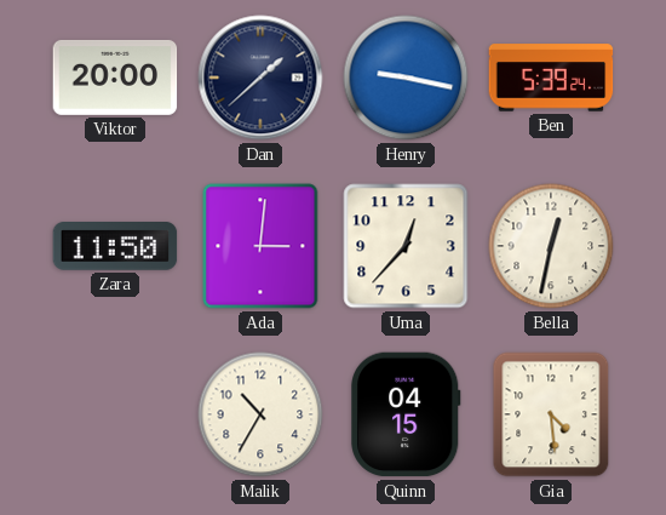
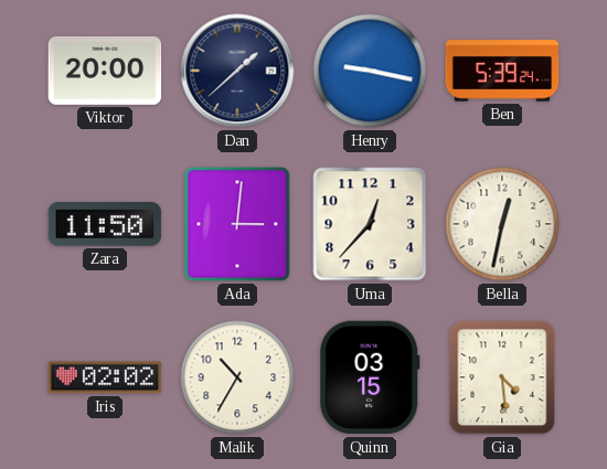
Iris: none -> 02:02 (105, 377)
Quinn: 04:15 -> 03:15 (370, 377)
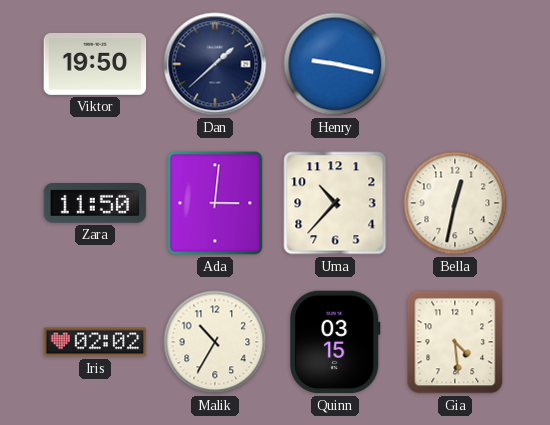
Viktor: 20:00 -> 19:50 (95, 64)
Ben: 5:39 -> none (502, 71)
Uma: 12:37 -> 10:37 (335, 203)
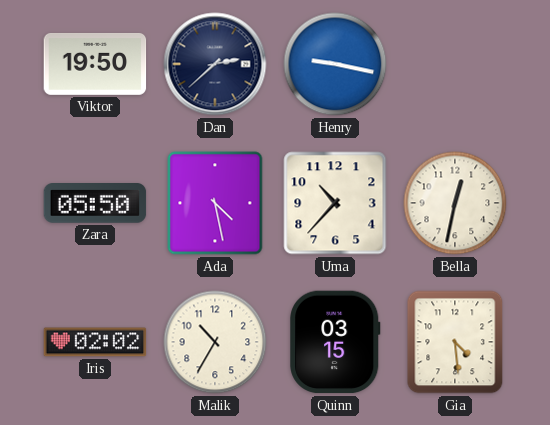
Dan: 1:38 -> 2:38 (215, 64)
Zara: 11:50 -> 05:50 (95, 204)
Ada: 3:01 -> 4:28 (215, 203)
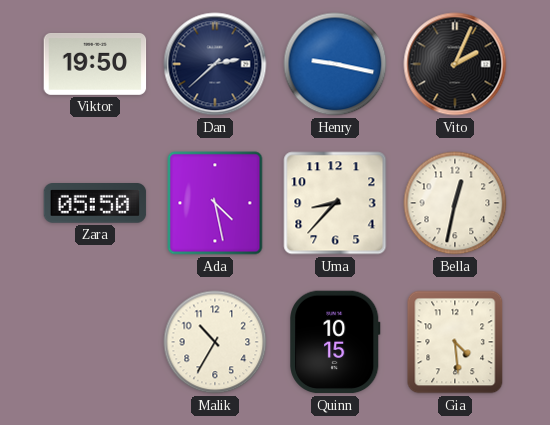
Vito: none -> 2:04 (455, 64)
Uma: 10:37 -> 8:37 (335, 203)
Iris: 02:02 -> none (95, 342)
Quinn: 03:15 -> 10:15 (335, 342)
